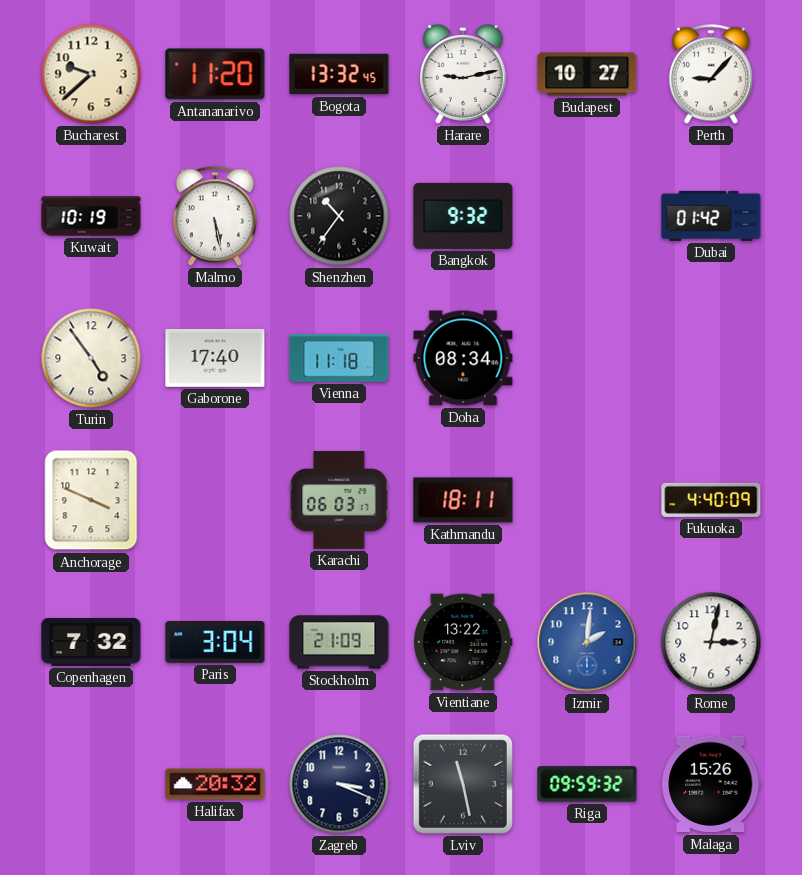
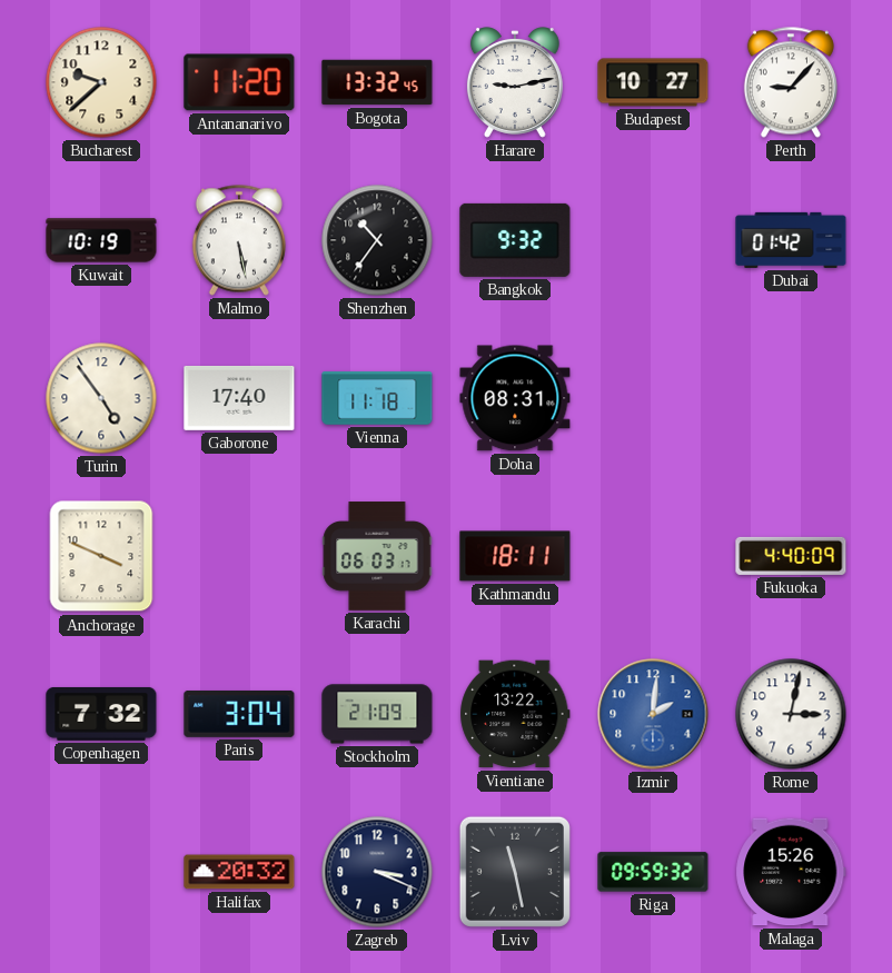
Doha: 08:34 -> 08:31 (515, 398)
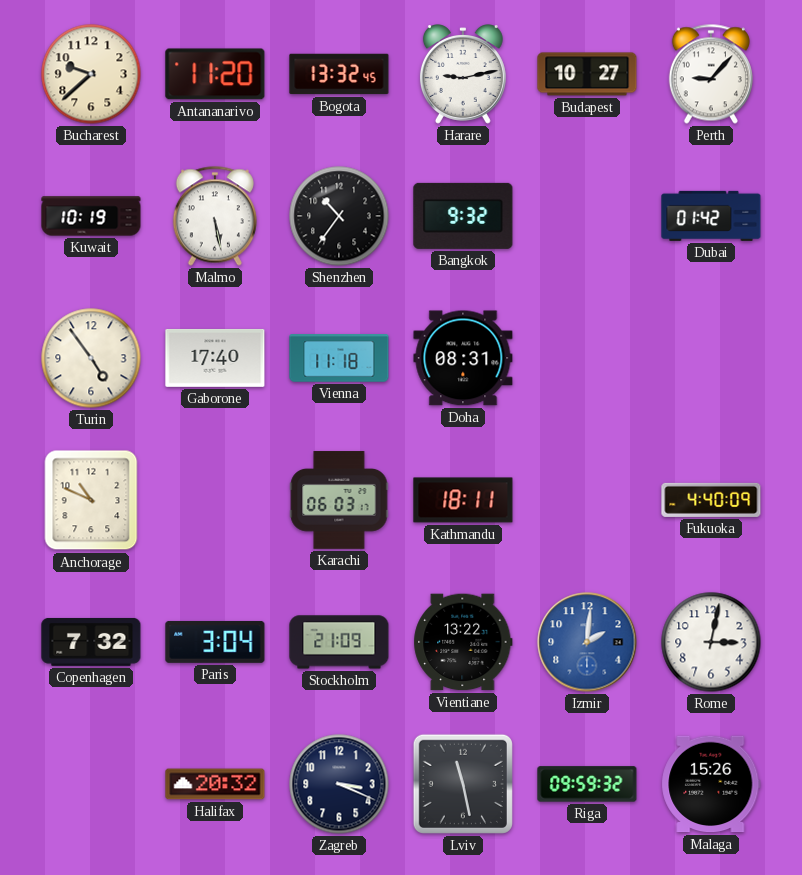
Anchorage: 3:49 -> 10:49 (91, 500)
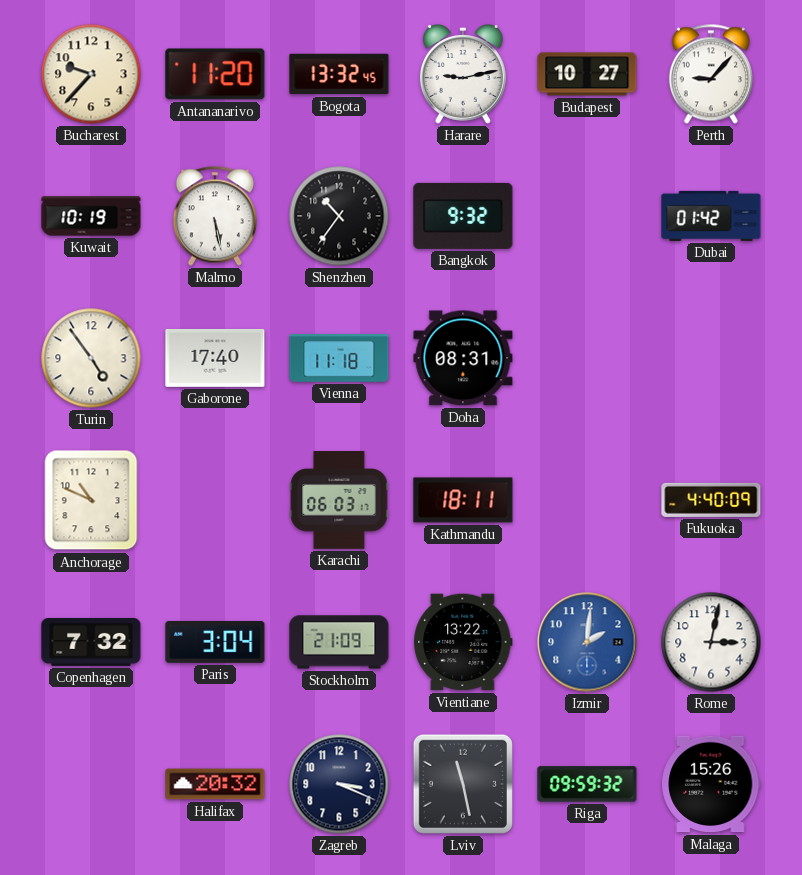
Bucharest: 9:38 -> 9:37 (91, 74)
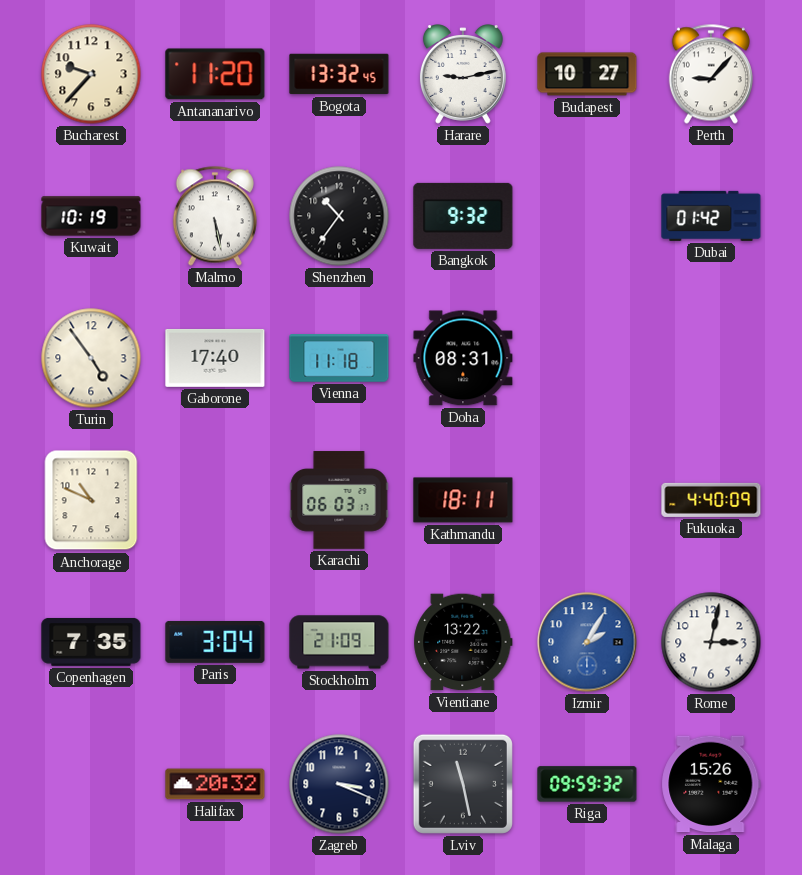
Copenhagen: 7:32 -> 7:35 (91, 642)
Izmir: 2:01 -> 2:05 (587, 642)
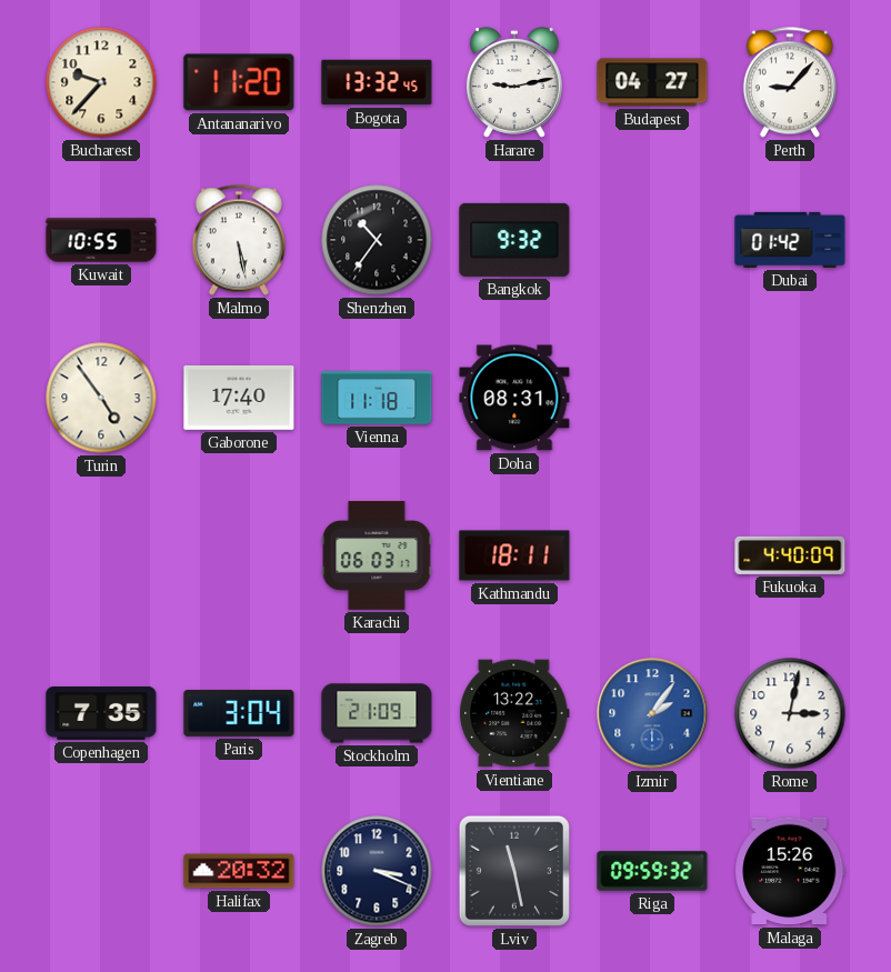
Budapest: 10:27 -> 04:27 (652, 82)
Kuwait: 10:19 -> 10:55 (101, 240)
Anchorage: 10:49 -> none (91, 500)
Izmir: 2:05 -> 2:06 (652, 713)
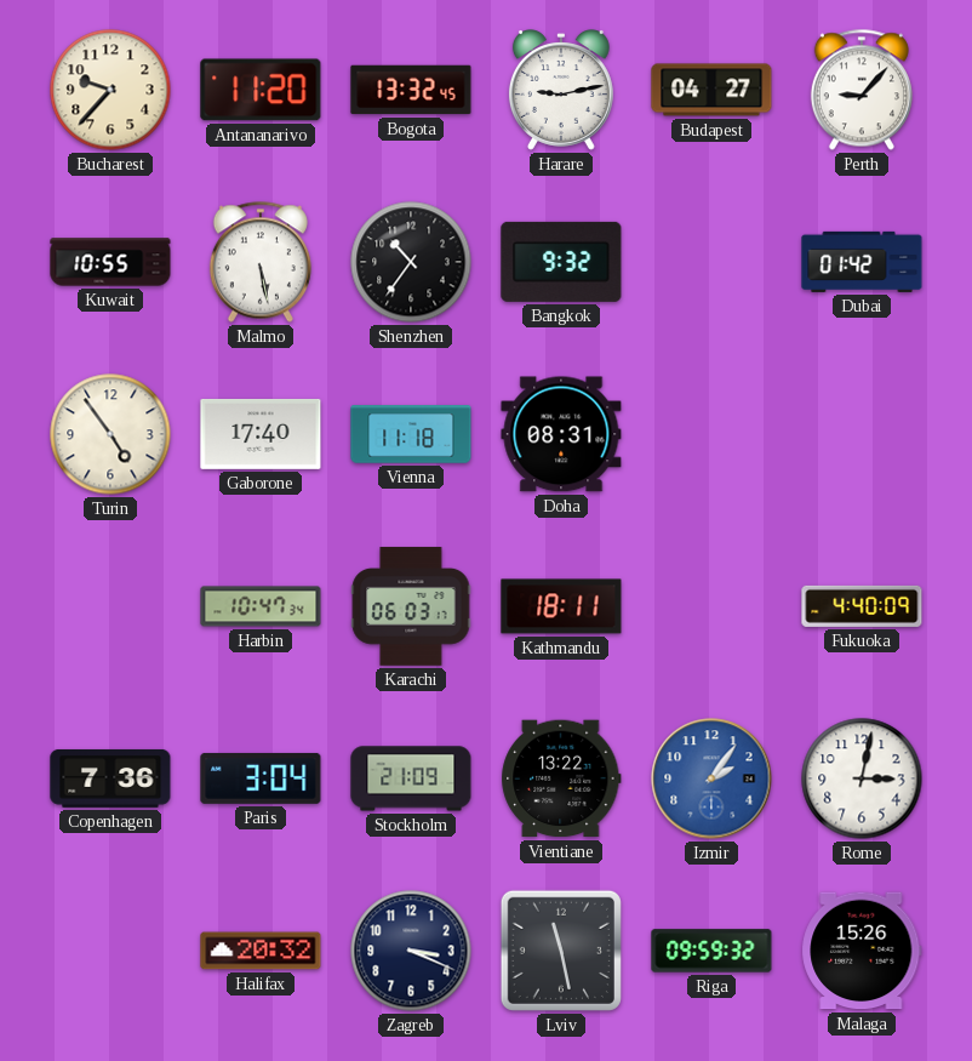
Harbin: none -> 10:47 (261, 606)
Copenhagen: 7:35 -> 7:36 (110, 778)
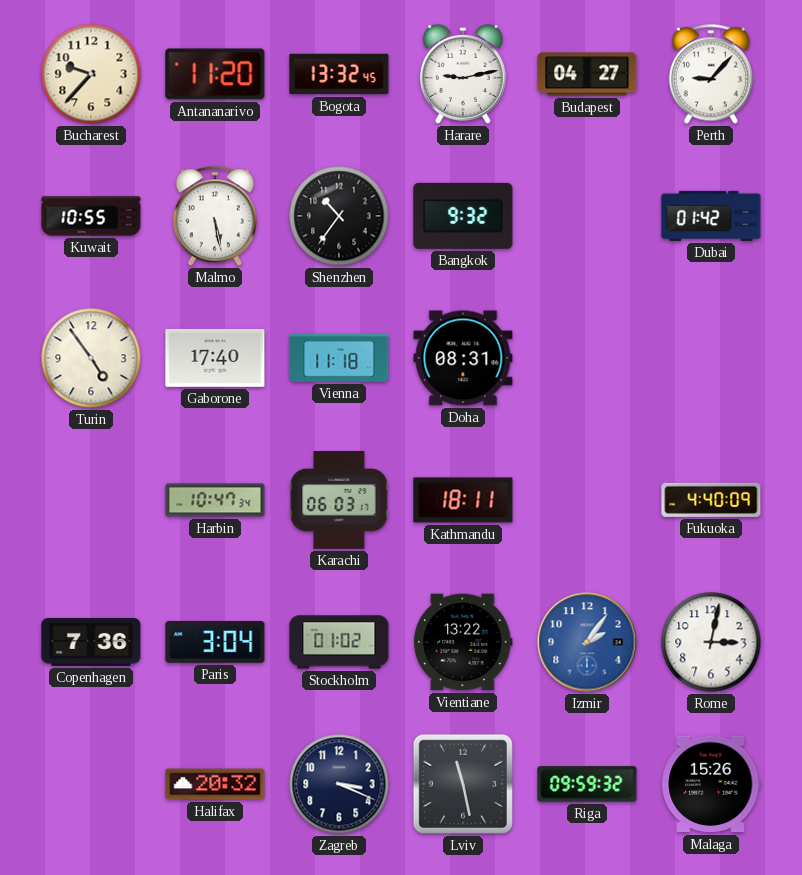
Stockholm: 21:09 -> 01:02 (339, 642)
